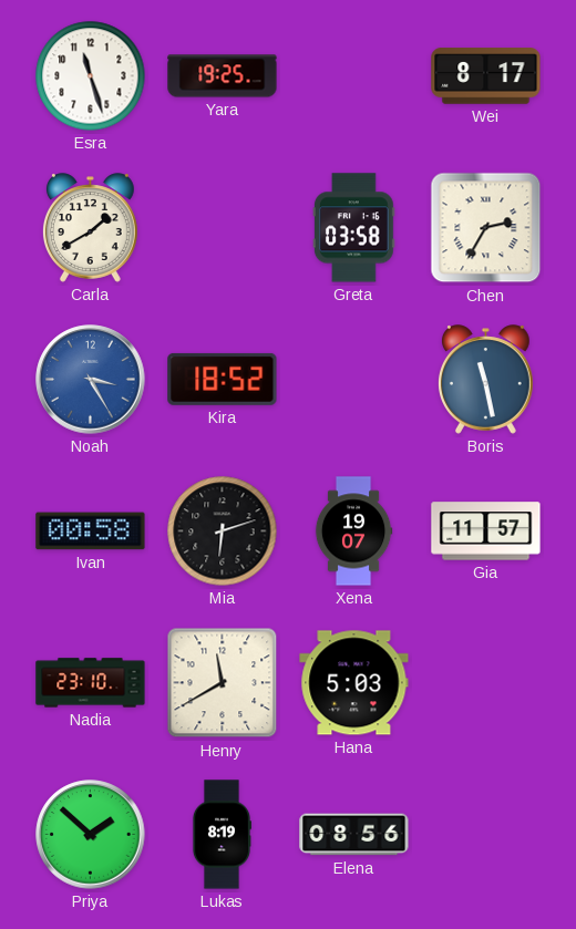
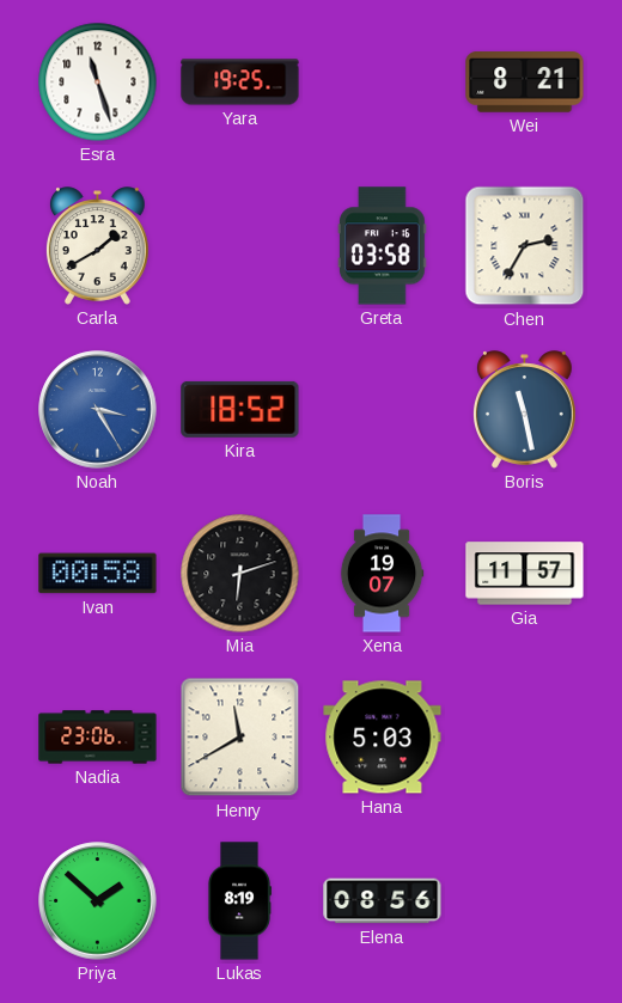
Wei: 8:17 -> 8:21 (525, 82)
Nadia: 23:10 -> 23:06 (98, 738)
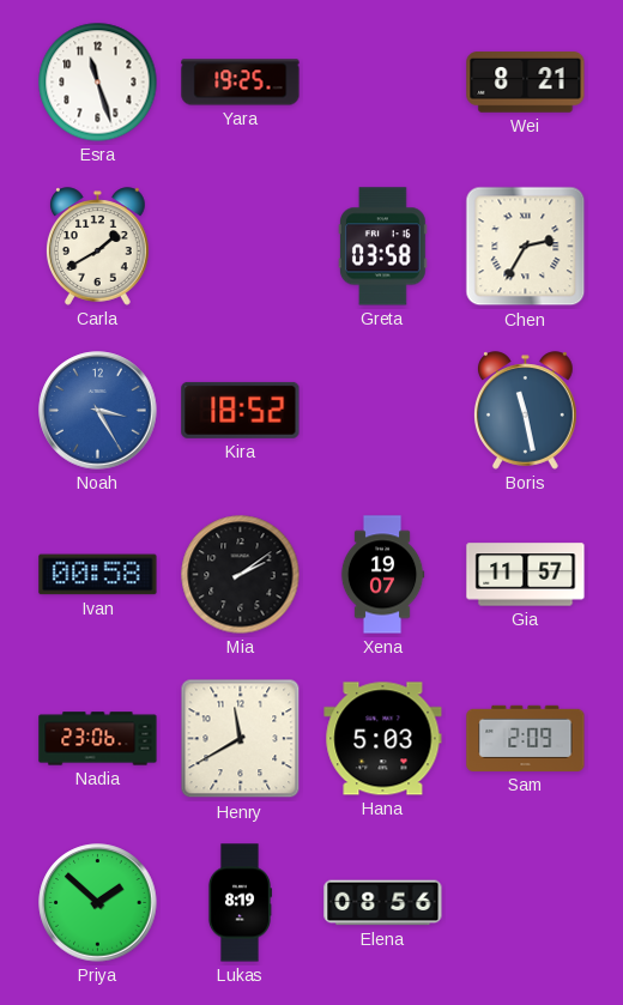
Mia: 6:12 -> 2:09 (241, 575)
Sam: none -> 2:09 (526, 738)
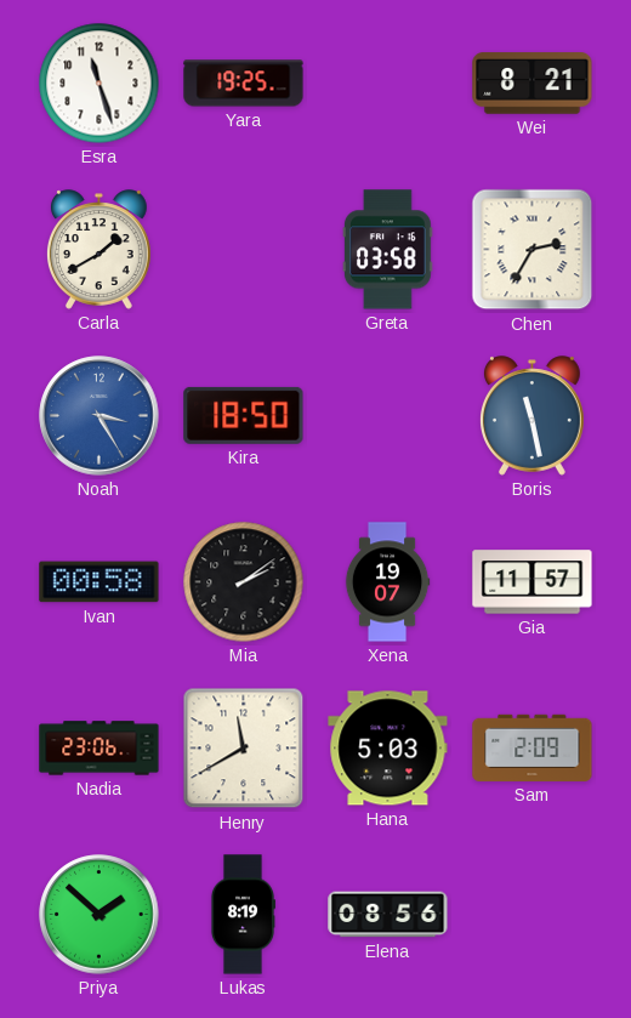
Kira: 18:52 -> 18:50 (244, 415)
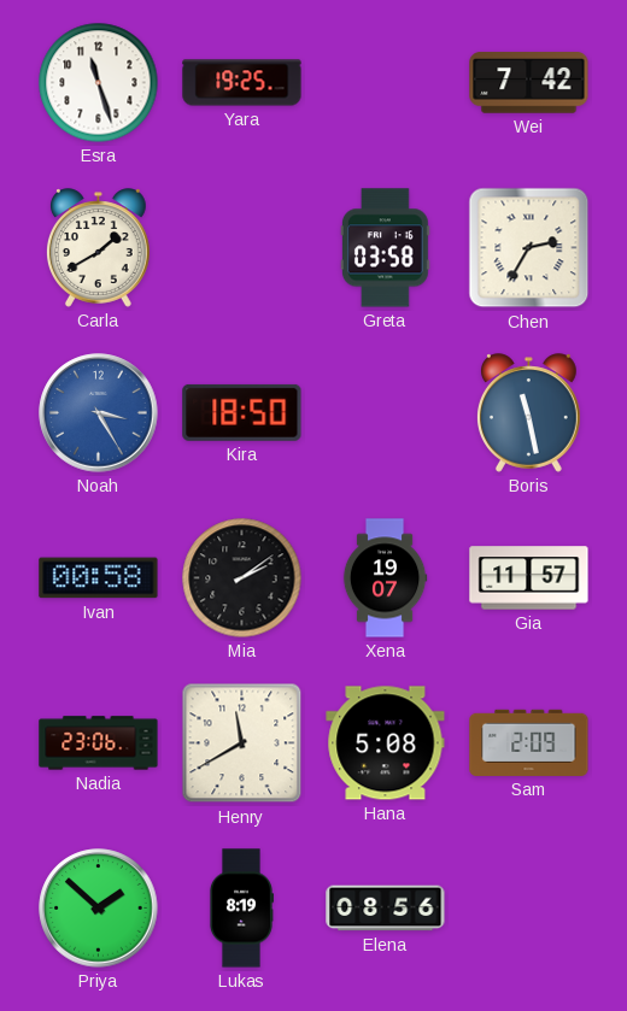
Wei: 8:21 -> 7:42 (529, 83)
Hana: 5:03 -> 5:08 (386, 743)
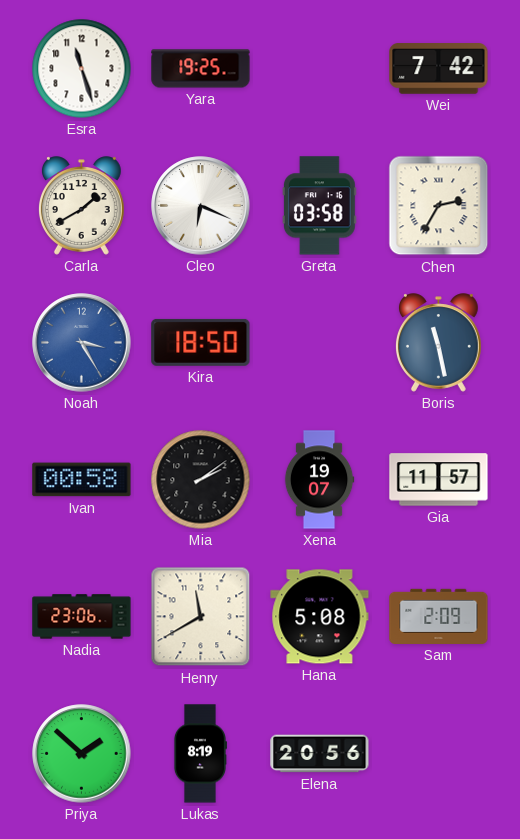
Cleo: none -> 6:19 (201, 206)
Elena: 08:56 -> 20:56 (320, 754)
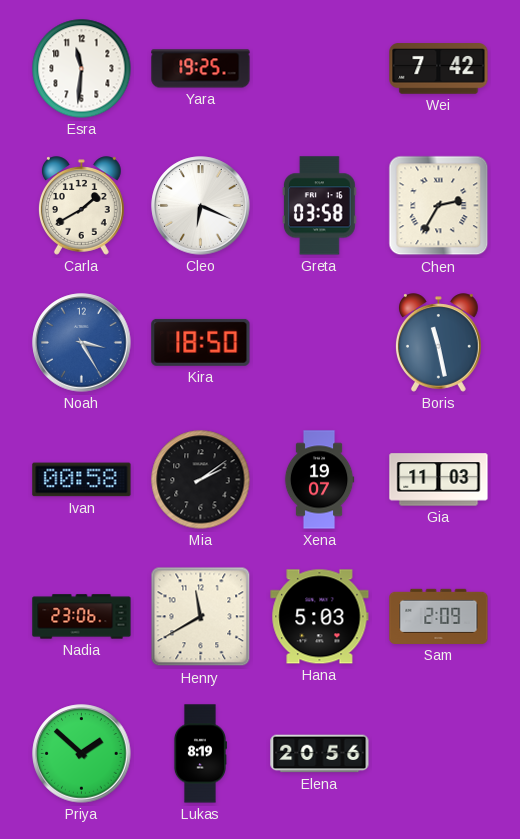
Esra: 11:27 -> 11:31 (82, 69)
Gia: 11:57 -> 11:03 (439, 480)
Hana: 5:08 -> 5:03 (320, 617)
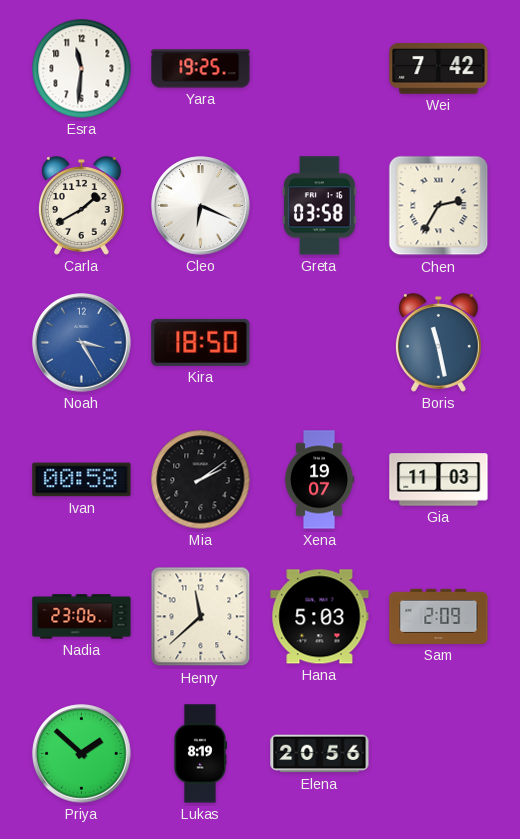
Henry: 11:40 -> 11:38 (201, 617)
